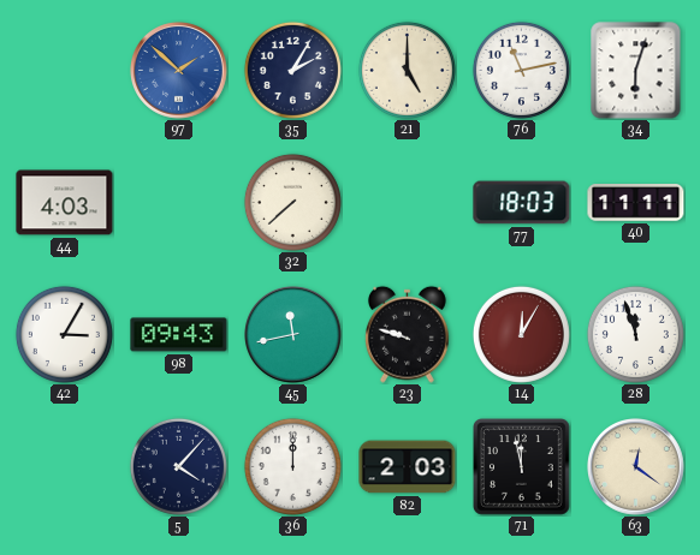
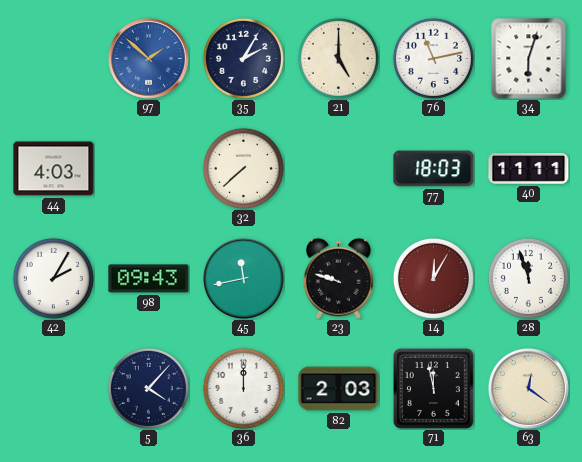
42: 3:05 -> 2:05 (53, 278)
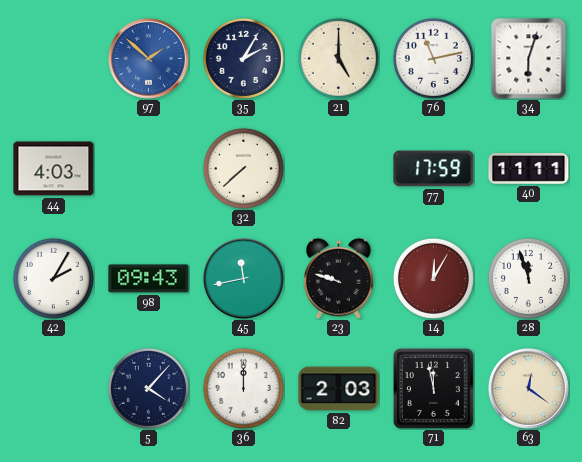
77: 18:03 -> 17:59 (434, 169)
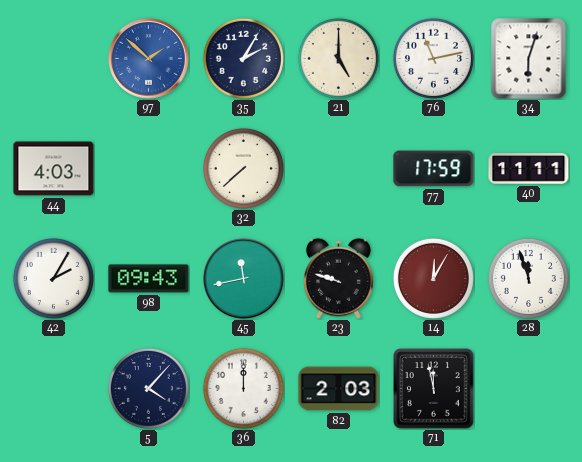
63: 12:21 -> none (529, 389)
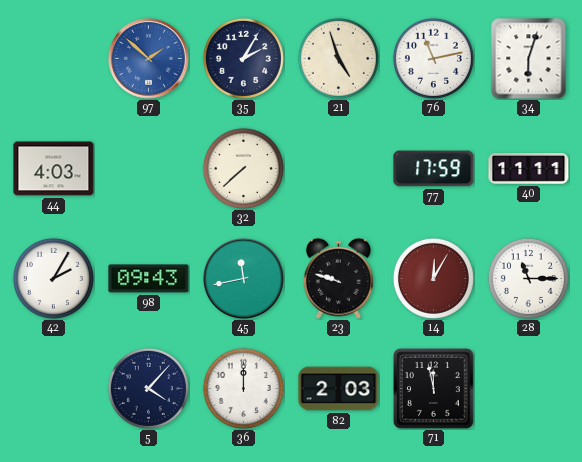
21: 5:00 -> 4:57 (338, 58)
28: 11:57 -> 11:15 (528, 278)
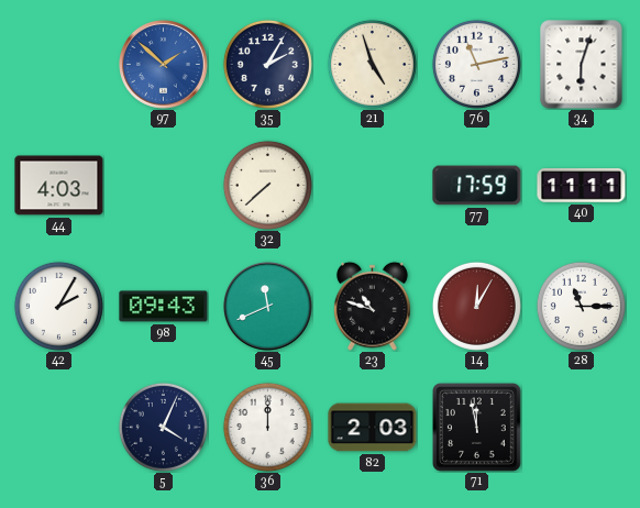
45: 11:43 -> 11:41 (268, 307)
23: 9:48 -> 10:48 (372, 306)
5: 4:07 -> 4:04 (163, 427)
